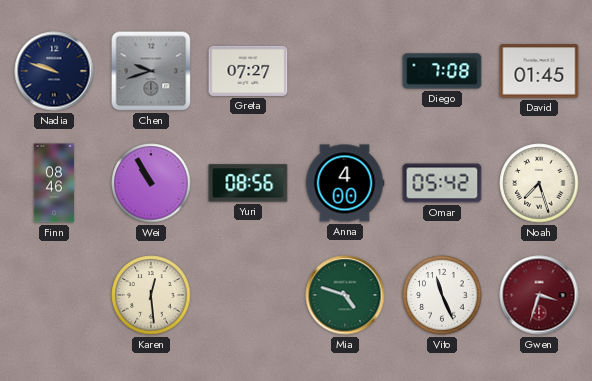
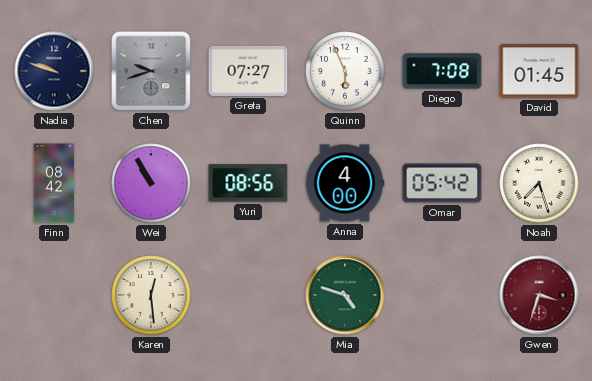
Quinn: none -> 5:56 (345, 71)
Finn: 08:46 -> 08:42 (54, 183)
Vito: 11:26 -> none (442, 295)
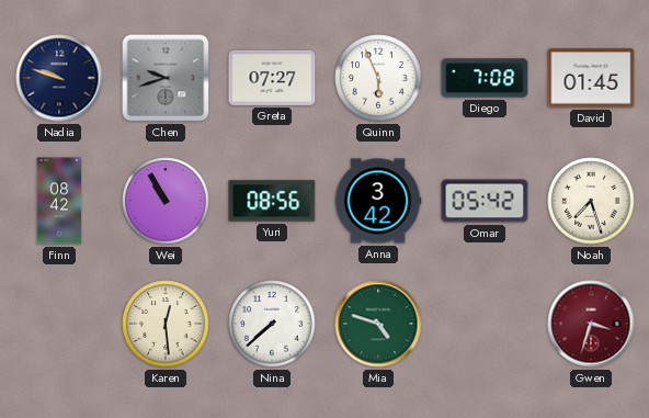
Anna: 4:00 -> 3:42 (378, 201)
Nina: none -> 7:38 (272, 324)
